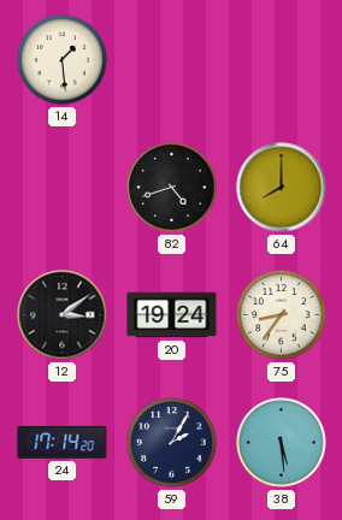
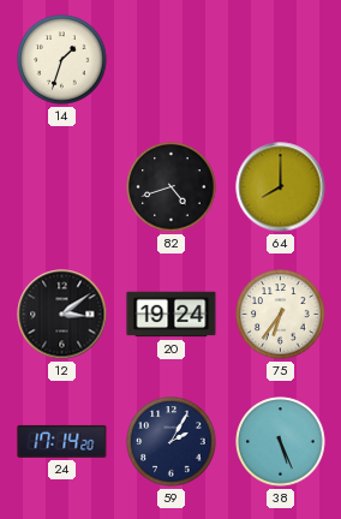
14: 1:29 -> 1:33 (62, 60)
75: 8:36 -> 6:36 (281, 315)
38: 5:29 -> 5:26 (281, 442)
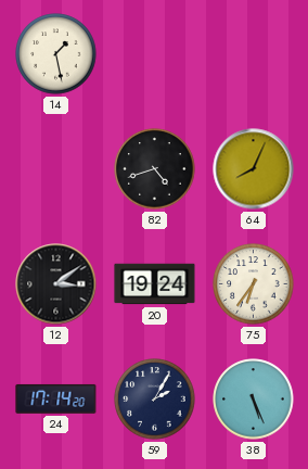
14: 1:33 -> 1:28 (56, 54)
64: 8:00 -> 8:04 (254, 169)
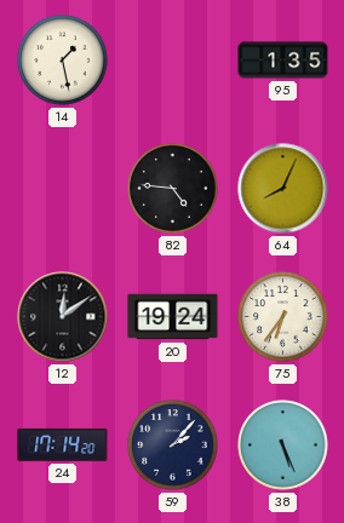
95: none -> 1:35 (283, 61)
82: 4:42 -> 4:46 (173, 189)
12: 3:09 -> 12:09 (63, 317)
59: 2:05 -> 2:07 (173, 446)
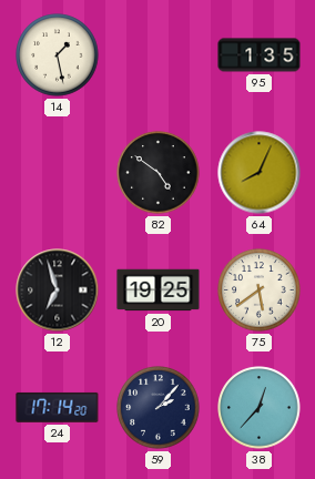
82: 4:46 -> 4:51 (159, 173)
12: 12:09 -> 6:57 (58, 291)
20: 19:24 -> 19:25 (159, 291)
75: 6:36 -> 5:39 (260, 291)
38: 5:26 -> 12:37 (260, 408)
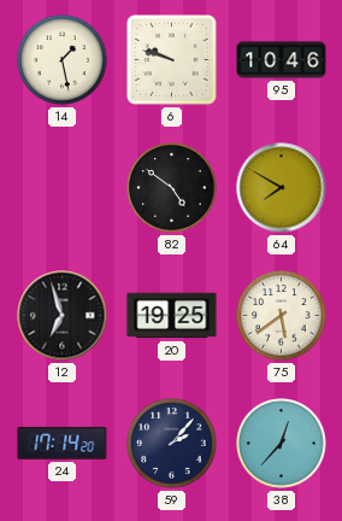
6: none -> 9:48 (172, 60)
95: 1:35 -> 10:46 (282, 60)
64: 8:04 -> 7:50 (282, 188)
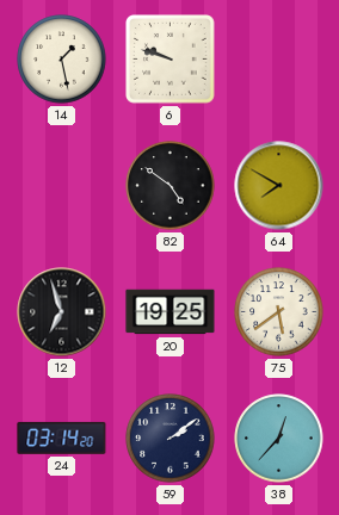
95: 10:46 -> none (282, 60)
24: 17:14 -> 03:14 (62, 438)
59: 2:07 -> 2:09 (171, 439)
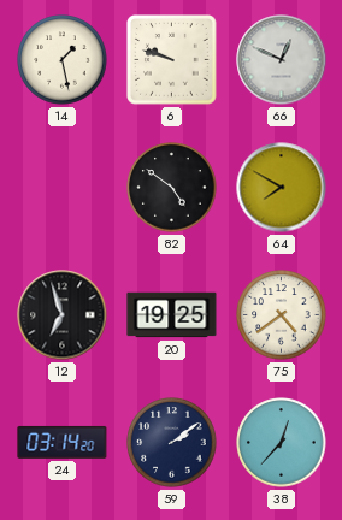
66: none -> 12:49 (282, 60)
75: 5:39 -> 4:39 (282, 315)
